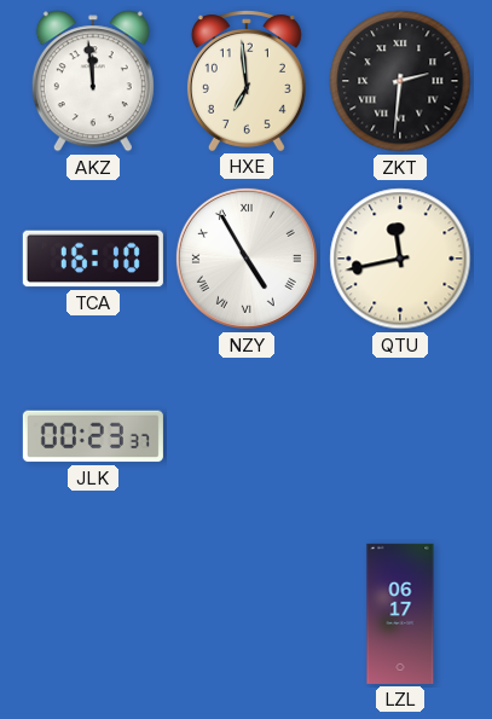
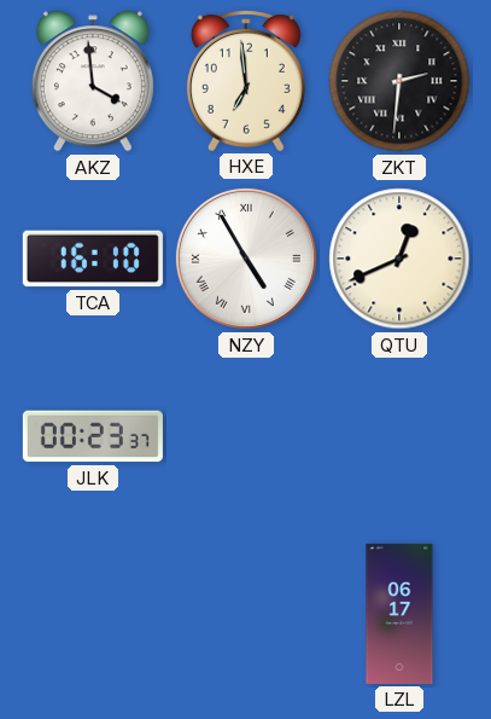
AKZ: 11:59 -> 3:59 (93, 81)
QTU: 11:43 -> 12:41 (399, 259)
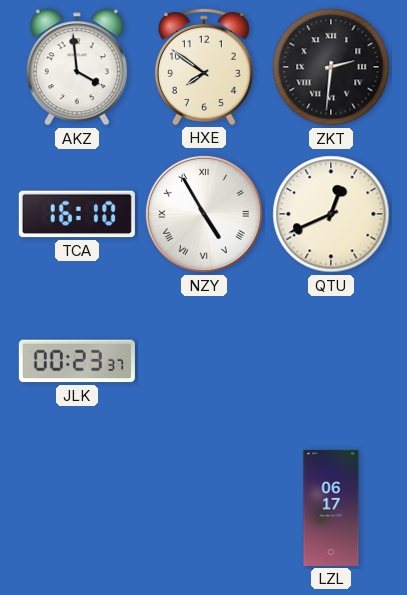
HXE: 6:59 -> 7:51 (204, 67)
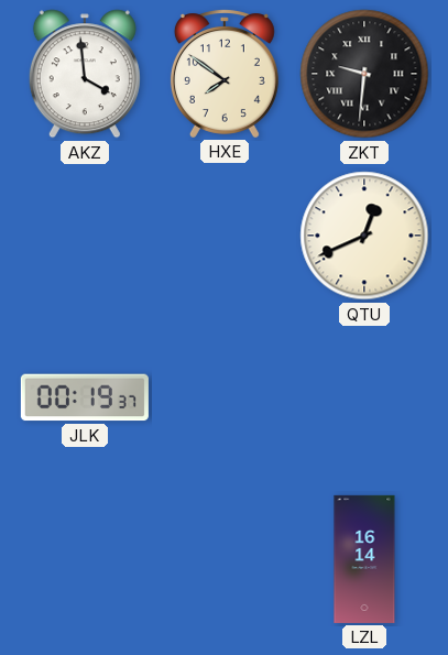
ZKT: 2:31 -> 9:31 (364, 74)
TCA: 16:10 -> none (77, 214)
NZY: 4:55 -> none (204, 214)
JLK: 00:23 -> 00:19 (85, 397)
LZL: 06:17 -> 16:14 (364, 559)
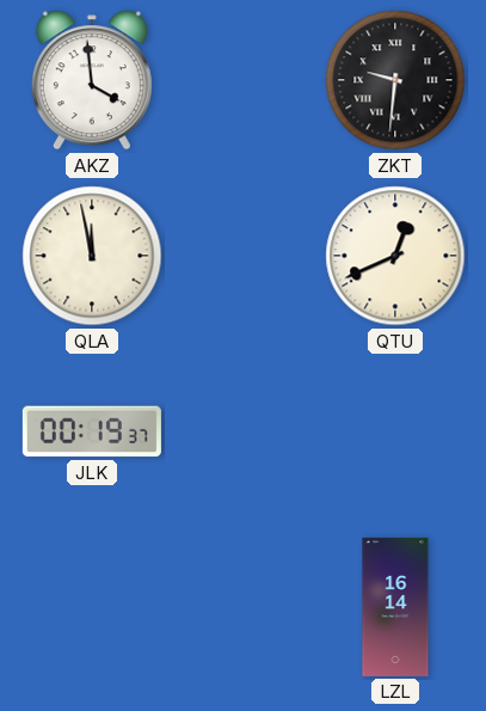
HXE: 7:51 -> none (225, 74)
QLA: none -> 11:58 (92, 256)
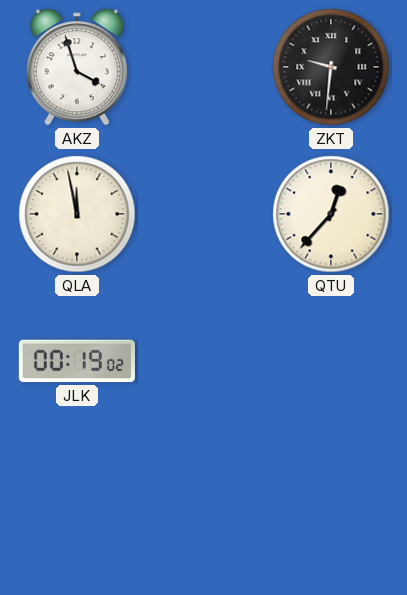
AKZ: 3:59 -> 3:57 (77, 67)
QTU: 12:41 -> 12:37 (331, 214)
JLK: 00:19:37 -> 00:19:02 (77, 361)
LZL: 16:14 -> none (395, 607)
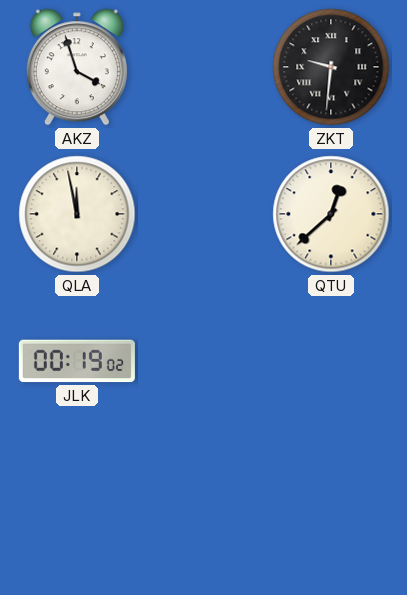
QTU: 12:37 -> 12:38 (331, 214)
